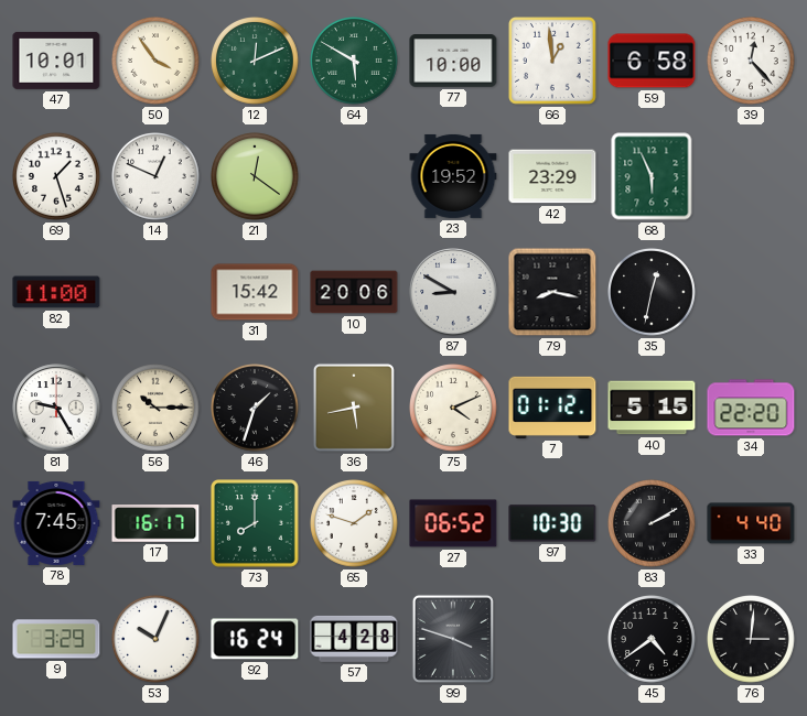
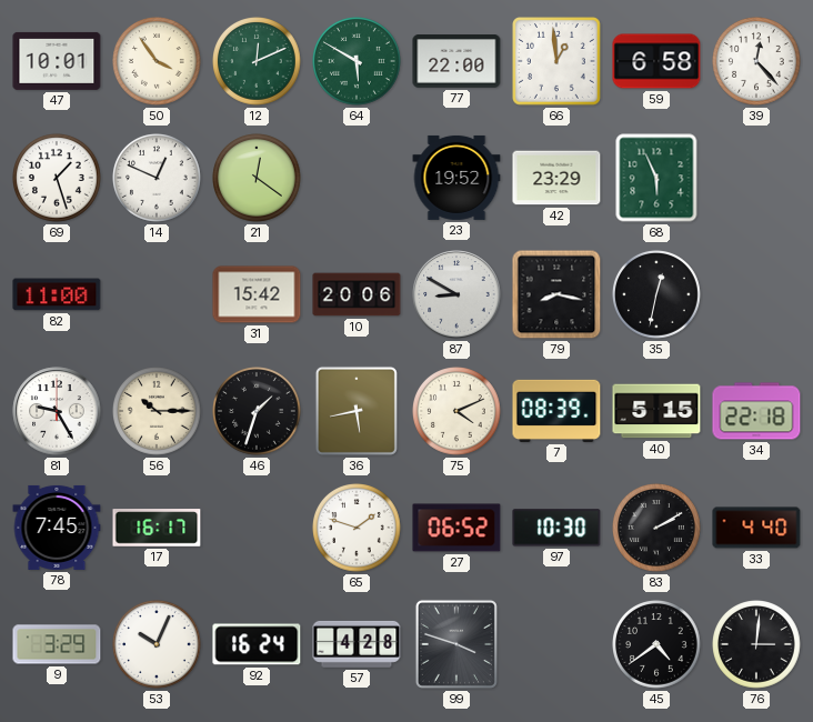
77: 10:00 -> 22:00 (456, 62)
7: 01:12 -> 08:39 (556, 411)
34: 22:20 -> 22:18 (756, 411)
73: 8:00 -> none (256, 524)
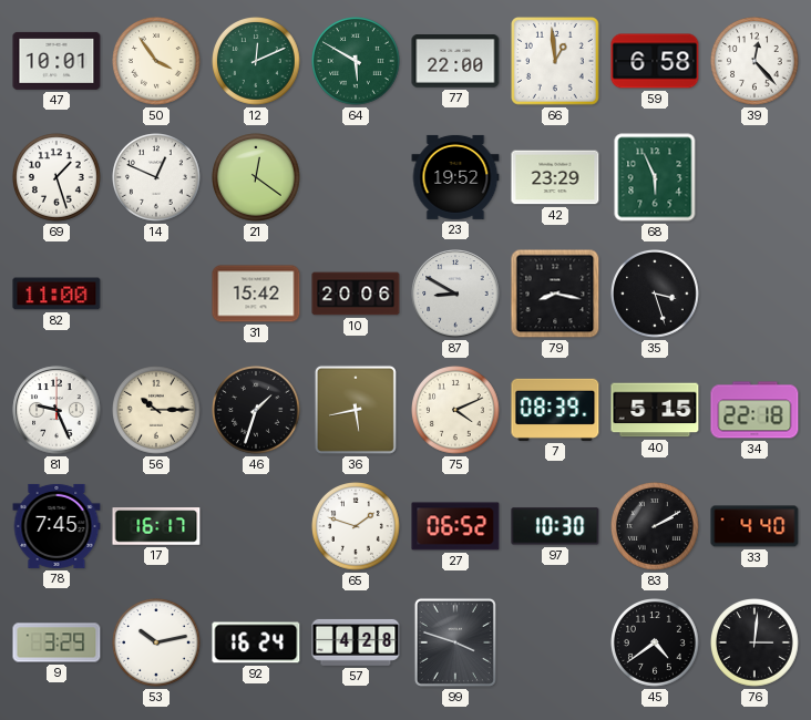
35: 12:32 -> 3:27 (656, 295)
81: 9:25 -> 9:26 (57, 410)
53: 10:04 -> 10:13 (157, 644)
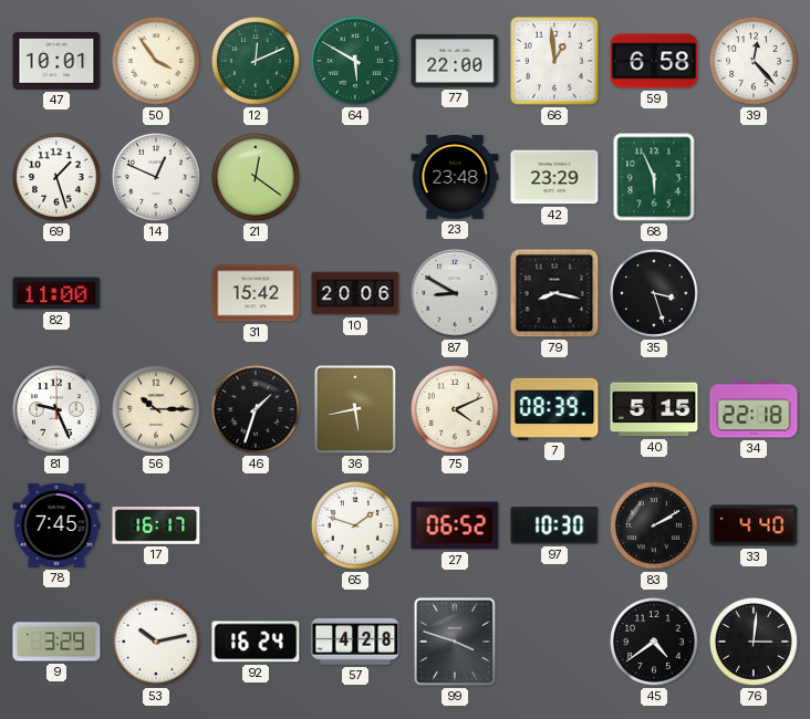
23: 19:52 -> 23:48 (455, 177)
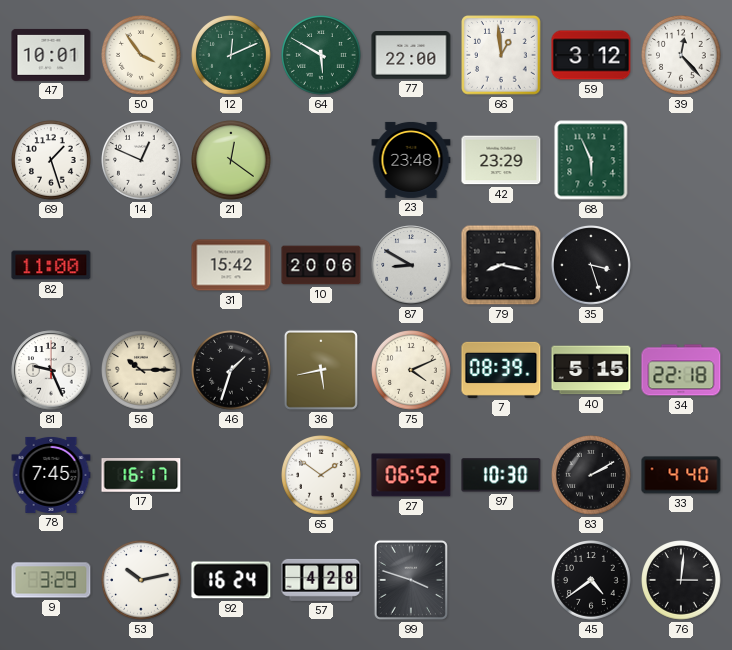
59: 6:58 -> 3:12 (591, 55)
65: 1:48 -> 1:51 (322, 476)
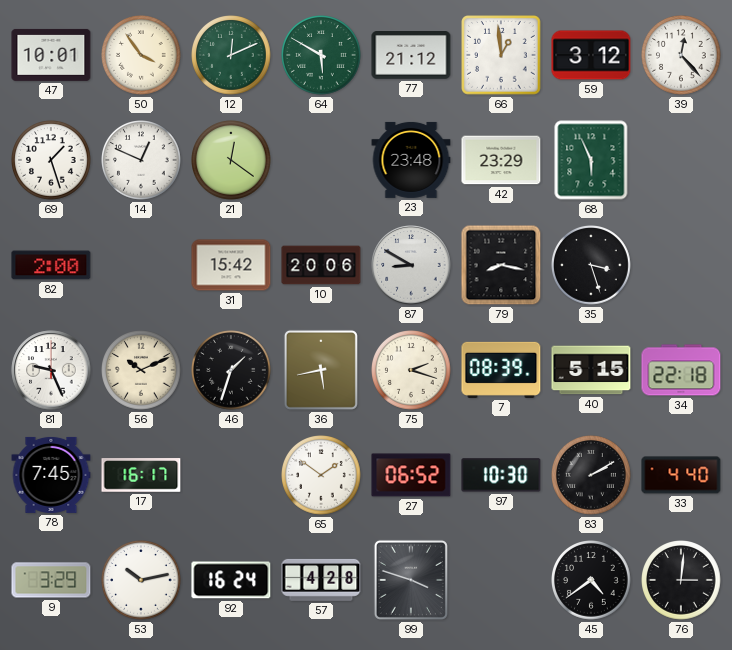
77: 22:00 -> 21:12 (411, 56)
82: 11:00 -> 2:00 (51, 265)
56: 10:15 -> 10:11 (142, 371)
75: 4:11 -> 2:18 (412, 371)
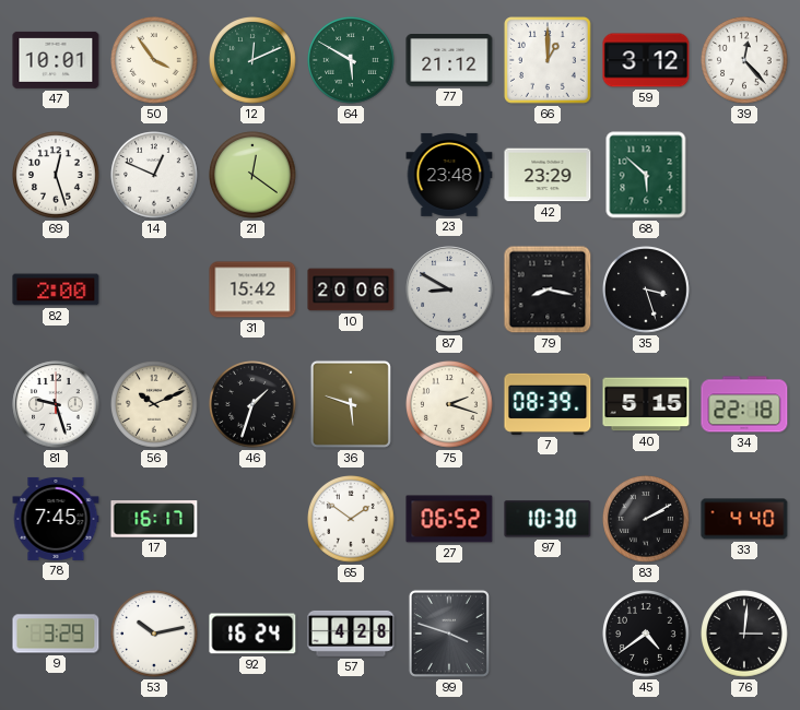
66: 12:59 -> 1:00 (549, 61)
69: 1:27 -> 12:27 (57, 176)
68: 5:56 -> 5:52 (646, 175)
81: 9:26 -> 9:27 (56, 404)
36: 5:43 -> 5:48 (351, 404)
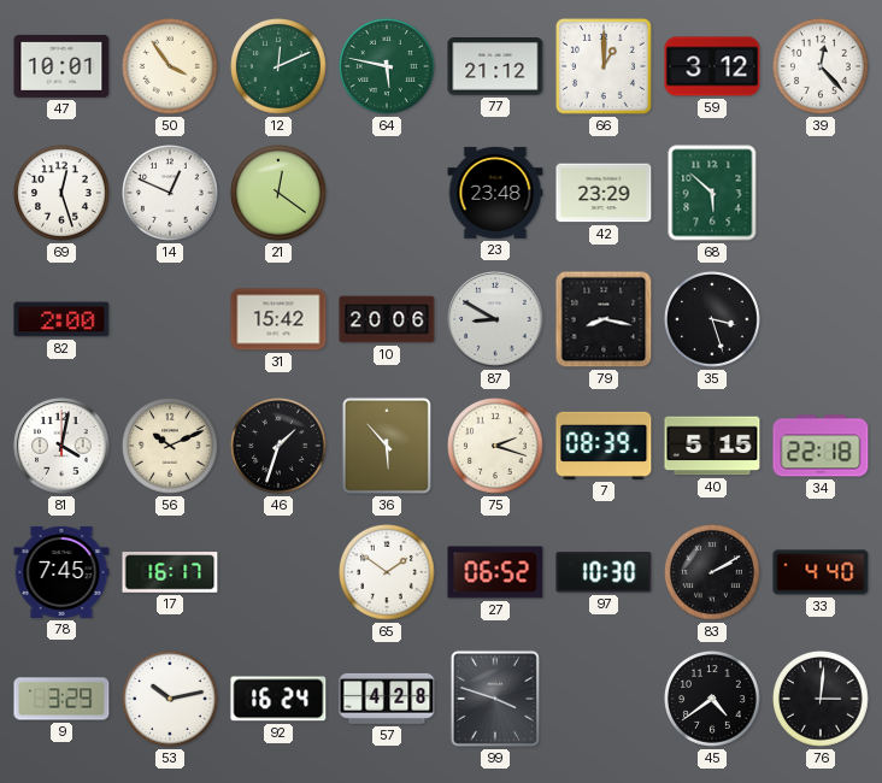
64: 5:50 -> 5:47 (388, 67)
81: 9:27 -> 4:02 (61, 446)
36: 5:48 -> 5:53 (387, 446)
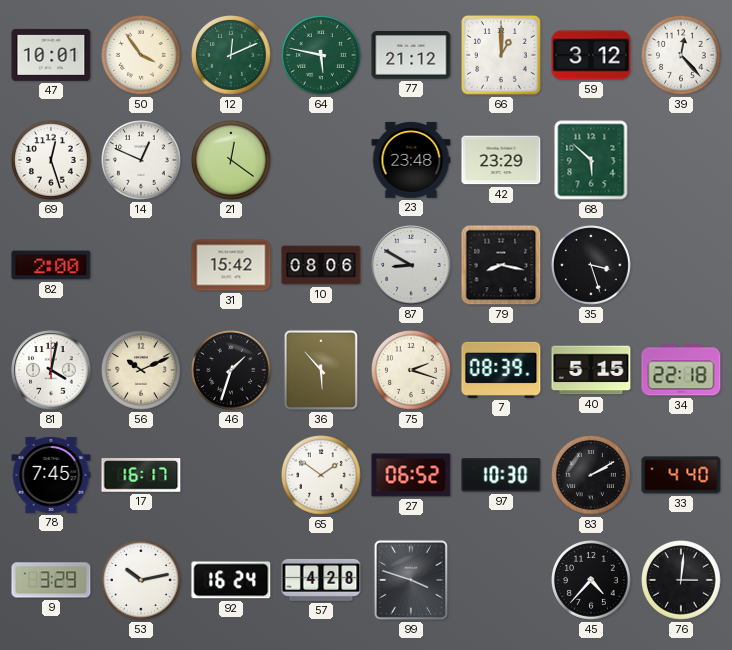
10: 20:06 -> 08:06 (321, 265)
45: 4:39 -> 4:37 (592, 581)
